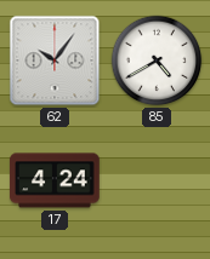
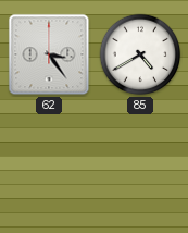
62: 10:06 -> 3:24 (49, 54)
17: 4:24 -> none (55, 180)
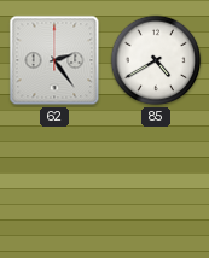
62: 3:24 -> 2:24 (54, 60)
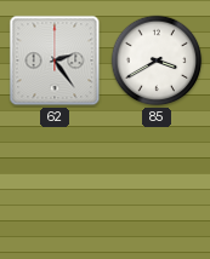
85: 4:40 -> 3:40 (157, 61)
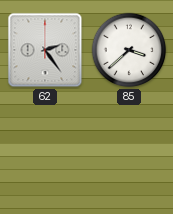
85: 3:40 -> 3:38 (129, 50)
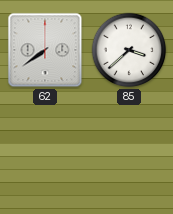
62: 2:24 -> 7:39 (45, 50)
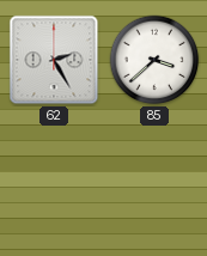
62: 7:39 -> 2:25 (54, 60)
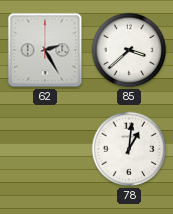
78: none -> 1:01 (129, 149)
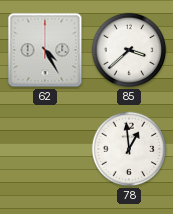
62: 2:25 -> 4:25 (45, 50)
78: 1:01 -> 12:59 (129, 149)
